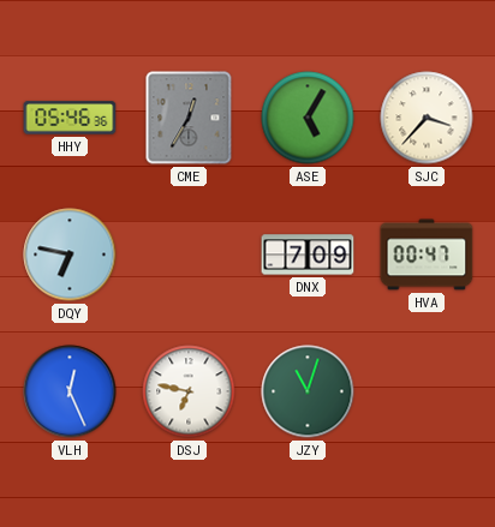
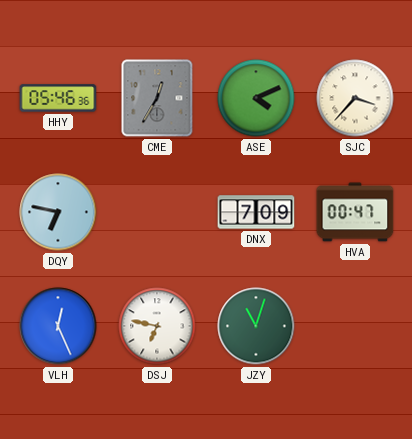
ASE: 5:05 -> 4:11 (256, 98)
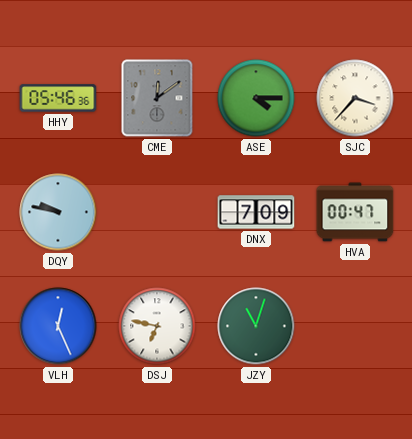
CME: 12:35 -> 12:09 (157, 98)
ASE: 4:11 -> 4:15 (256, 98)
DQY: 6:47 -> 9:47 (58, 212)
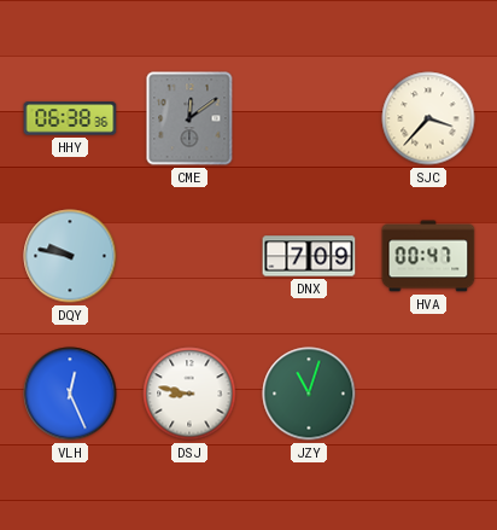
HHY: 05:46 -> 06:38 (70, 118)
ASE: 4:15 -> none (256, 98)
DSJ: 6:47 -> 8:47 (189, 394)
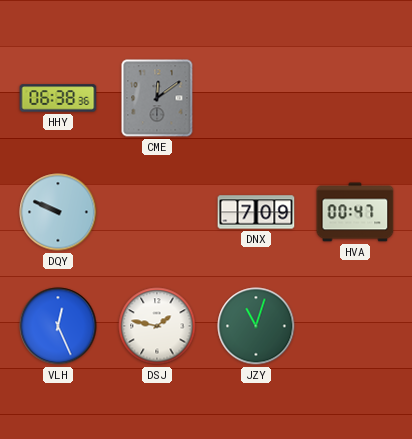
SJC: 3:37 -> none (428, 118)
DQY: 9:47 -> 9:49 (58, 212)
DSJ: 8:47 -> 1:47 (157, 326)
